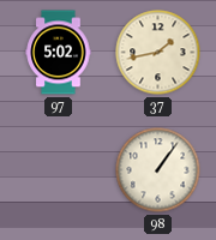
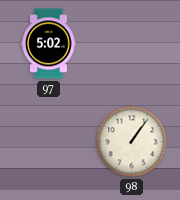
37: 1:43 -> none (158, 53)
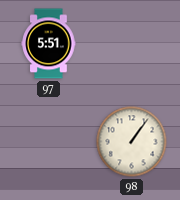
97: 5:02 -> 5:51 (49, 44)
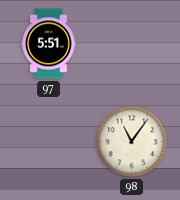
98: 1:06 -> 11:06 (132, 142)
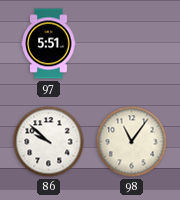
86: none -> 9:52 (49, 142)
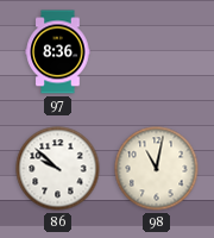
97: 5:51 -> 8:36 (58, 52)
98: 11:06 -> 11:02 (157, 169)
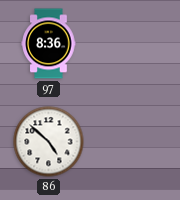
86: 9:52 -> 4:52 (49, 142)
98: 11:02 -> none (157, 169)
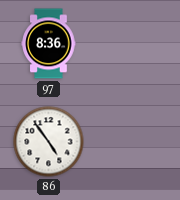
86: 4:52 -> 4:54 (49, 142)
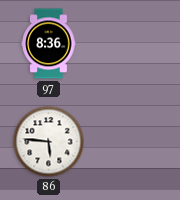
86: 4:54 -> 5:46 (49, 142)
